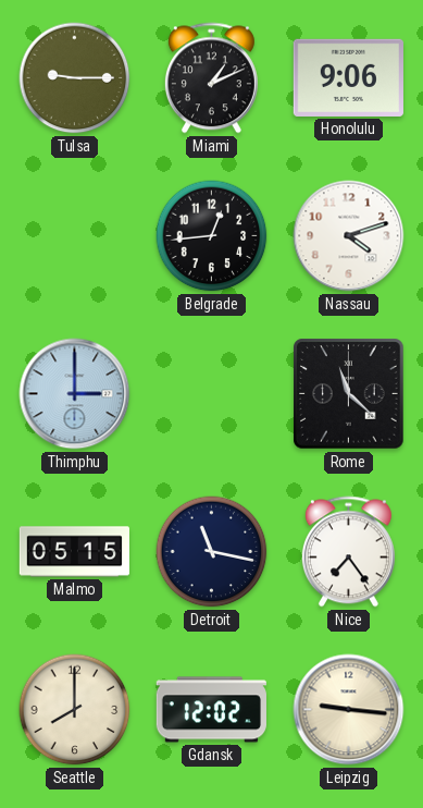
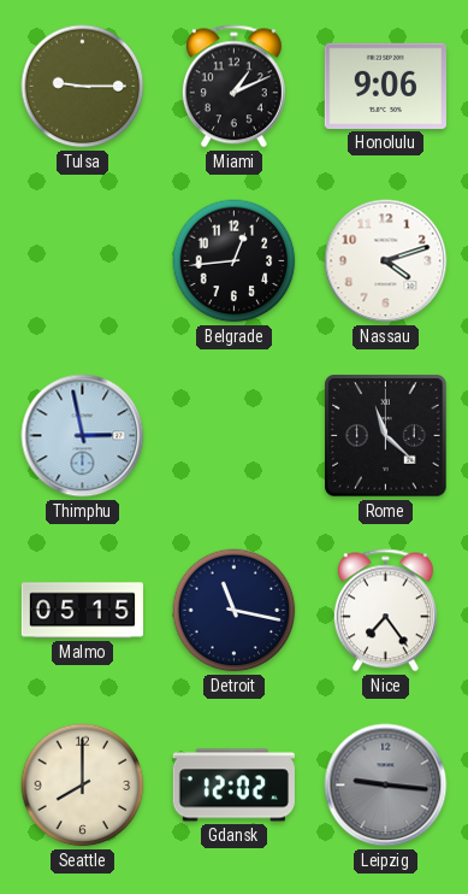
Thimphu: 3:00 -> 2:58 (83, 436)
Leipzig dial: cream -> grey (386, 786)
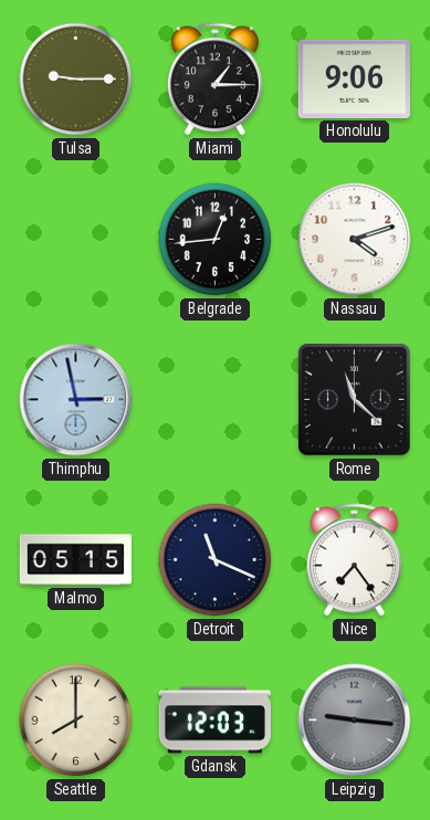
Miami: 1:11 -> 1:15 (214, 80)
Detroit: 11:17 -> 11:19 (216, 560)
Gdansk: 12:02 -> 12:03 (214, 721)
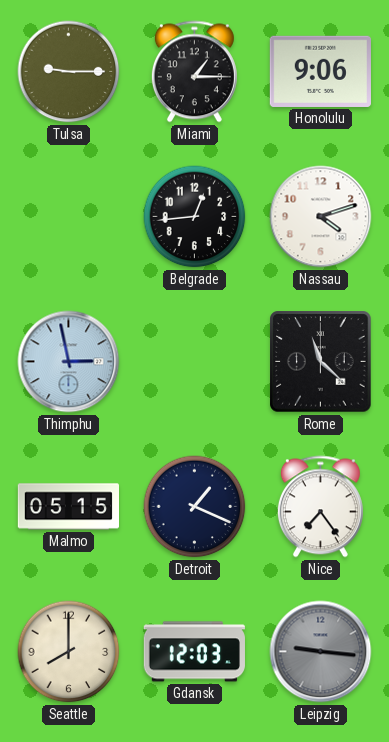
Detroit: 11:19 -> 1:19 (195, 507)
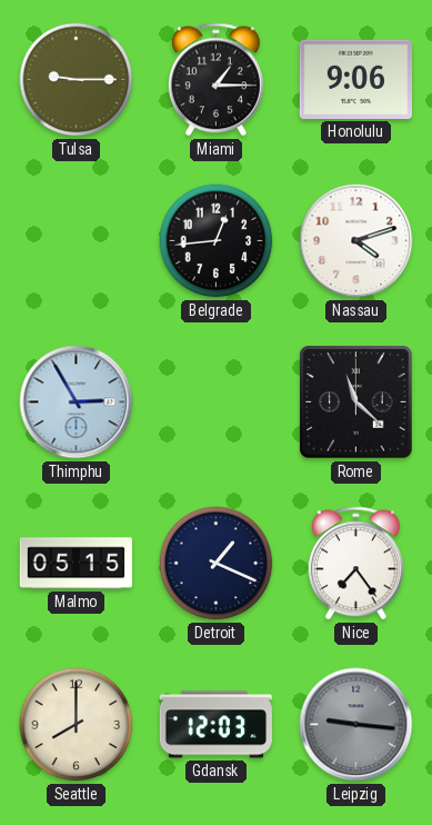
Thimphu: 2:58 -> 2:55 (77, 402)
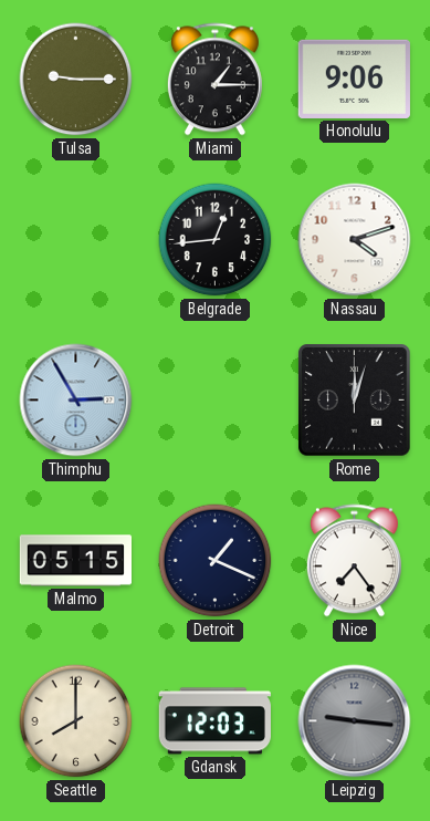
Rome: 11:22 -> 12:03 (355, 401)
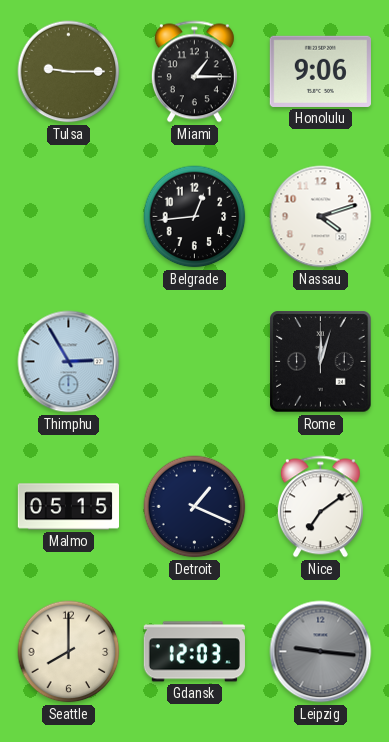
Nice: 7:24 -> 7:09 (320, 507)
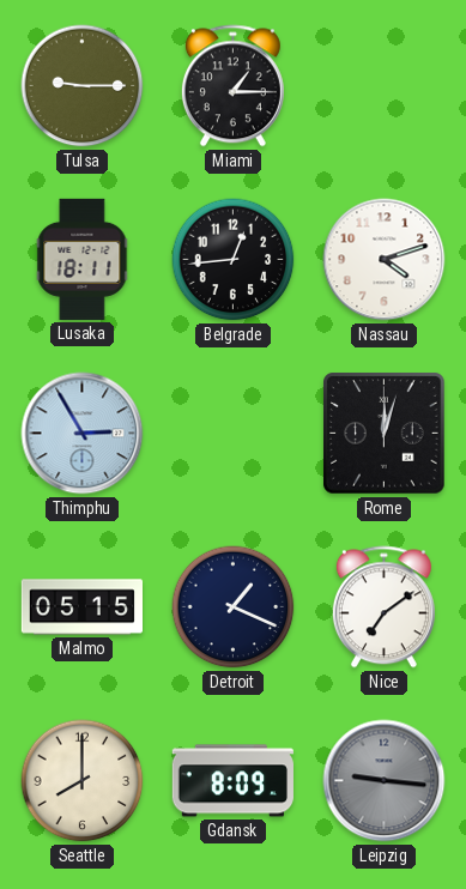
Honolulu: 9:06 -> none (320, 71)
Lusaka: none -> 18:11 (83, 259)
Gdansk: 12:03 -> 8:09 (232, 781)
